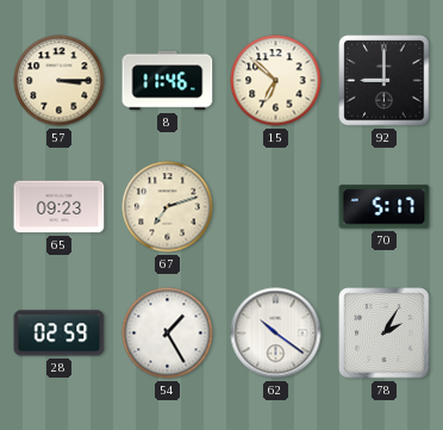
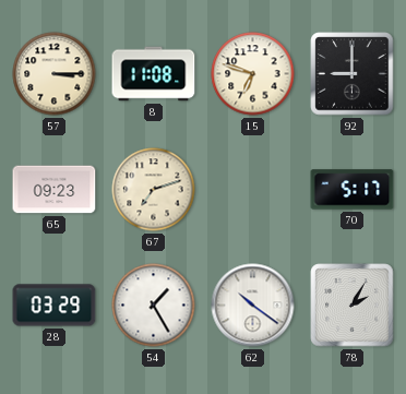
8: 11:46 -> 11:08 (154, 74)
15: 6:52 -> 6:48 (253, 74)
28: 02:59 -> 03:29 (55, 306)
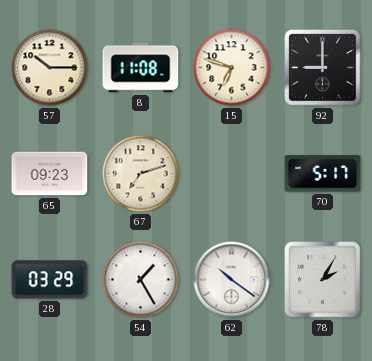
57: 3:15 -> 10:15 (50, 68)
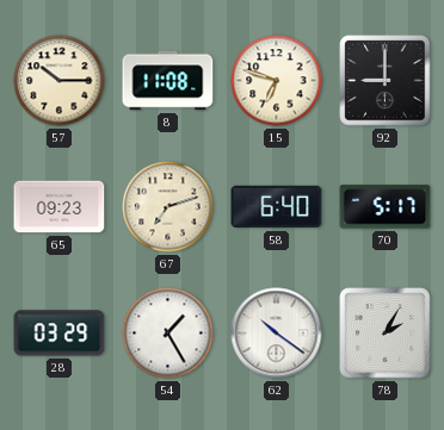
58: none -> 6:40 (277, 207)
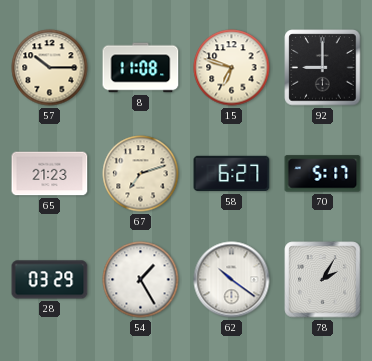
65: 09:23 -> 21:23 (50, 174)
58: 6:40 -> 6:27 (232, 174)
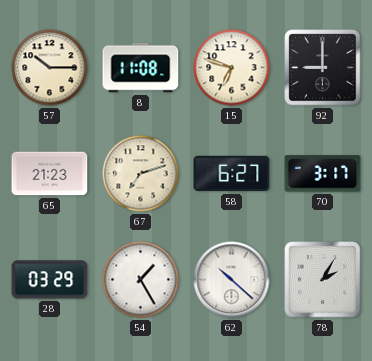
70: 5:17 -> 3:17 (323, 174)
62: 10:21 -> 10:22 (232, 280)
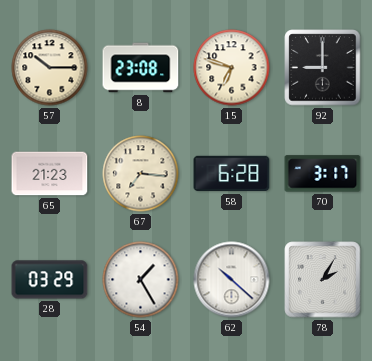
8: 11:08 -> 23:08 (141, 68)
67: 7:12 -> 7:16 (141, 174)
58: 6:27 -> 6:28 (232, 174)
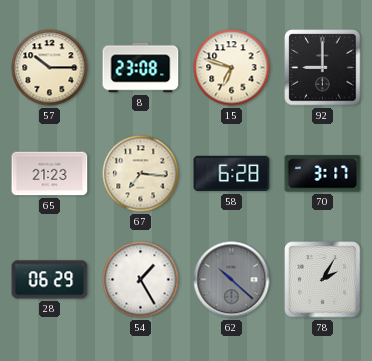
28: 03:29 -> 06:29 (50, 280)
62 dial: white -> grey (232, 280)
